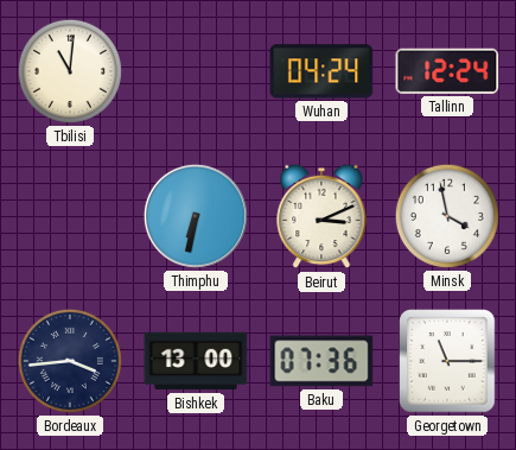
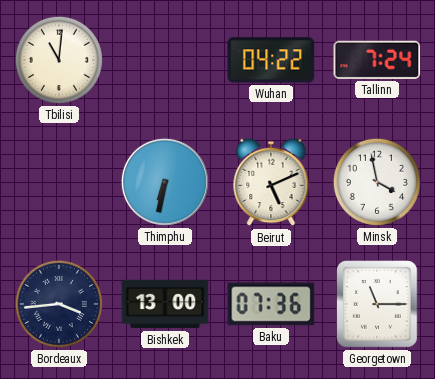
Wuhan: 04:24 -> 04:22 (271, 60)
Tallinn: 12:24 -> 7:24 (377, 60)
Beirut: 3:11 -> 5:11 (271, 182)
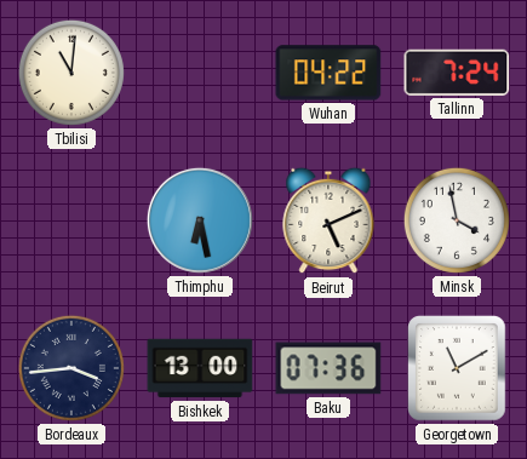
Thimphu: 6:32 -> 6:28 (200, 220)
Georgetown: 11:15 -> 11:10 (457, 368)
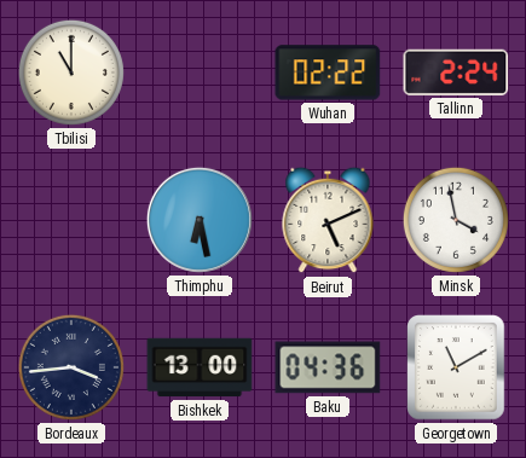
Tbilisi: 11:01 -> 11:00 (71, 73)
Wuhan: 04:22 -> 02:22 (328, 73)
Tallinn: 7:24 -> 2:24 (456, 73)
Baku: 07:36 -> 04:36 (328, 367)
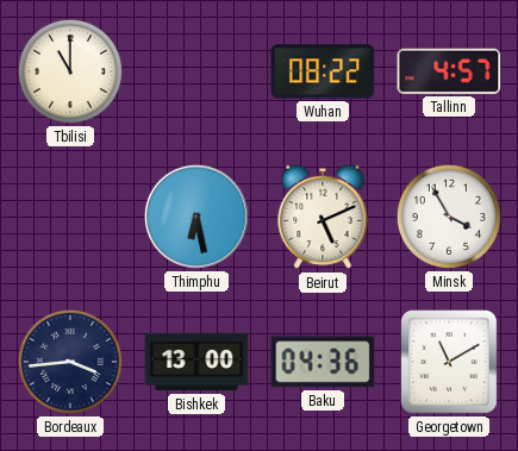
Wuhan: 02:22 -> 08:22 (323, 71)
Tallinn: 2:24 -> 4:57 (449, 71)
Minsk: 3:58 -> 3:55 (449, 217)
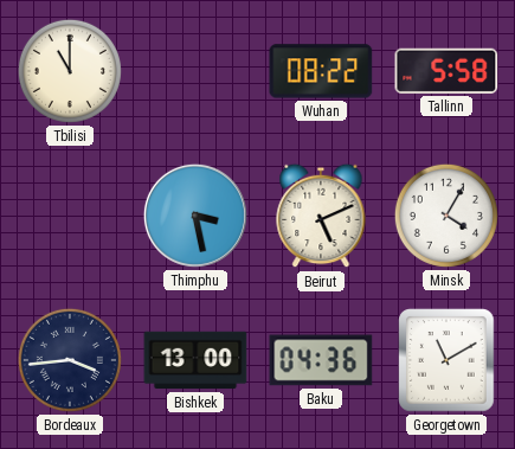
Tallinn: 4:57 -> 5:58 (446, 71)
Thimphu: 6:28 -> 3:28 (195, 216)
Minsk: 3:55 -> 4:05 (446, 216)
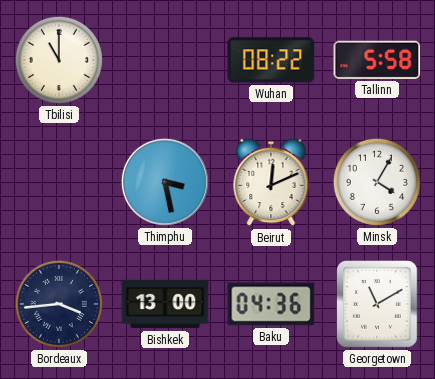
Beirut: 5:11 -> 12:11 (271, 182)
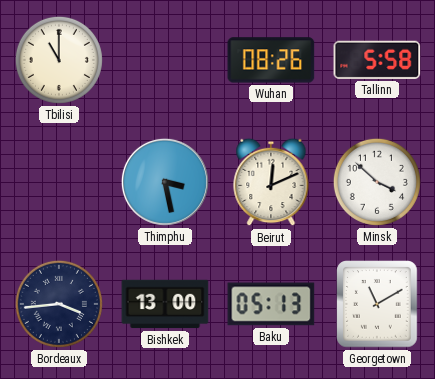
Wuhan: 08:22 -> 08:26 (271, 60)
Minsk: 4:05 -> 3:52 (377, 182)
Baku: 04:36 -> 05:13 (271, 304)
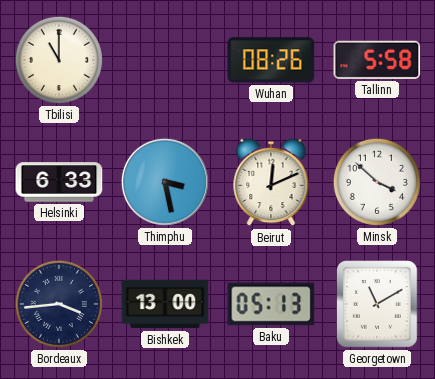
Helsinki: none -> 6:33 (59, 182)
